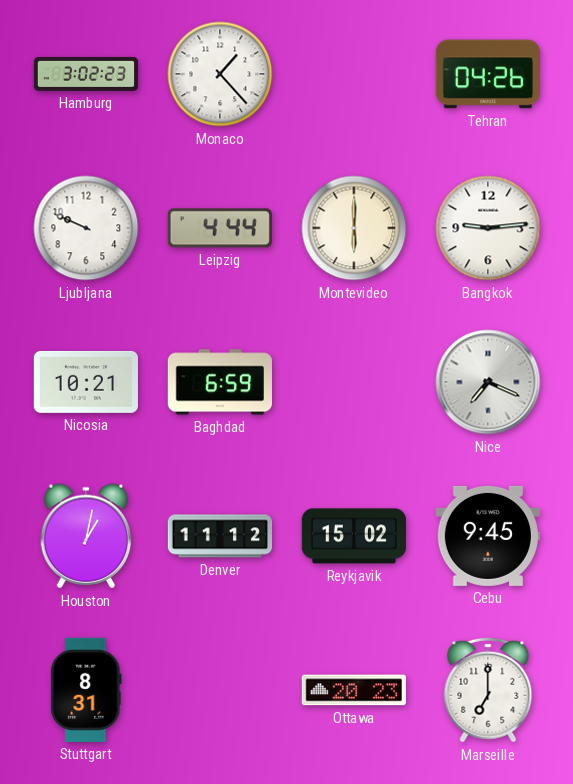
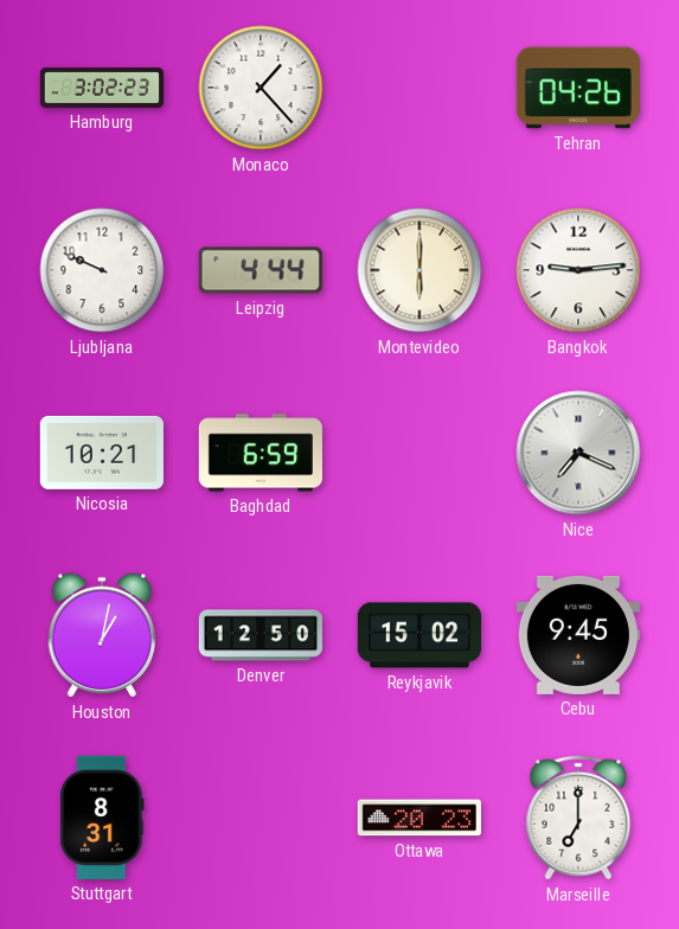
Denver: 11:12 -> 12:50 (260, 635)
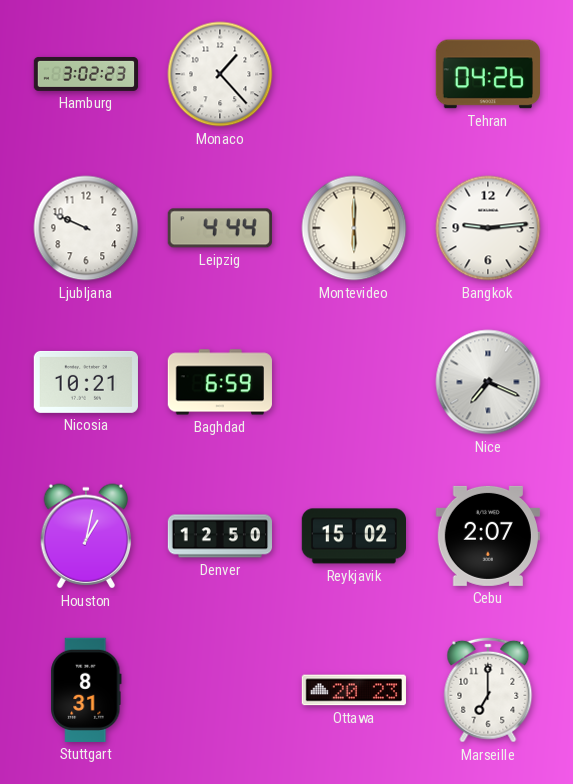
Cebu: 9:45 -> 2:07 (488, 536)
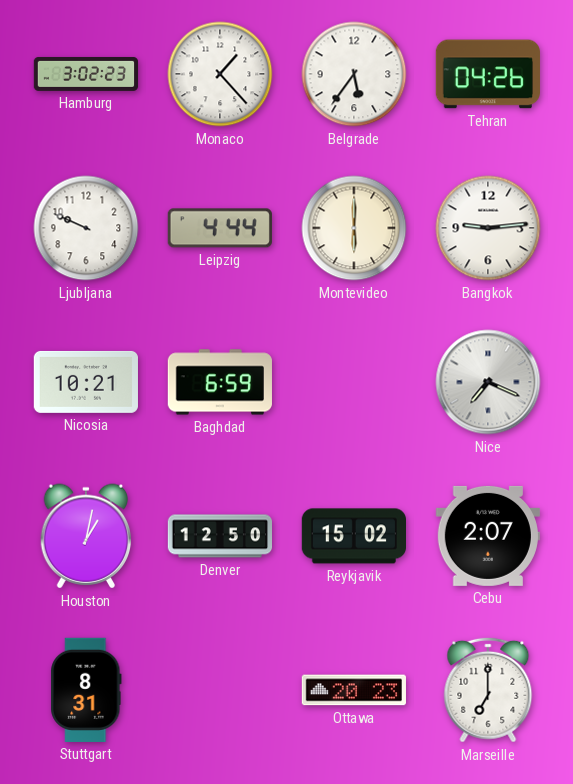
Belgrade: none -> 5:36 (354, 74)
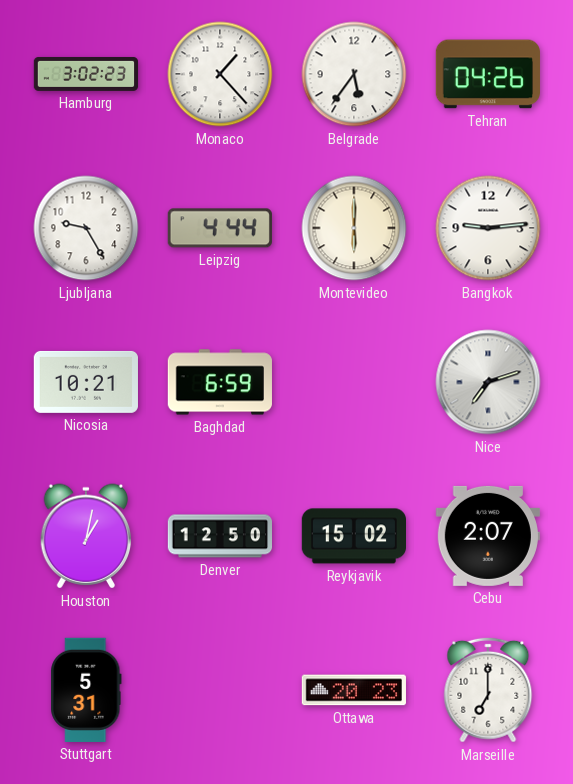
Ljubljana: 9:49 -> 9:25 (86, 228)
Nice: 7:19 -> 7:12 (488, 382)
Stuttgart: 8:31 -> 5:31 (86, 690)
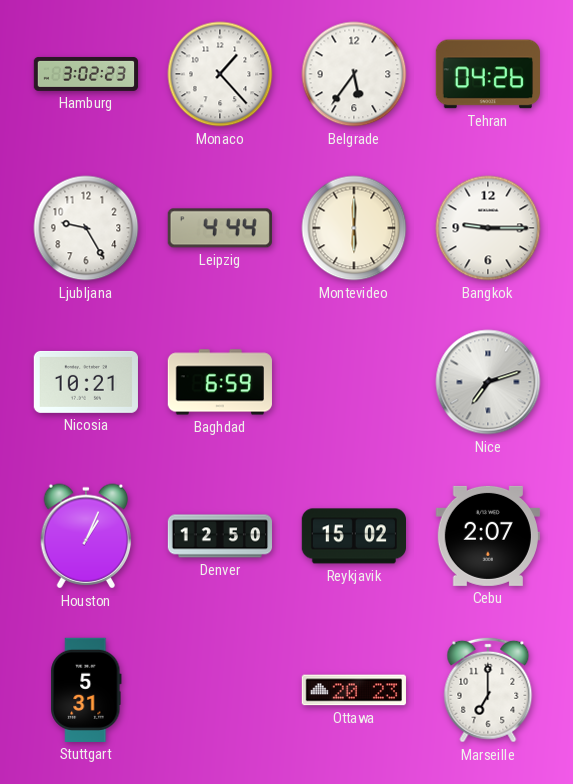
Bangkok: 9:14 -> 9:15 (488, 228)
Houston: 1:02 -> 1:04 (86, 536)
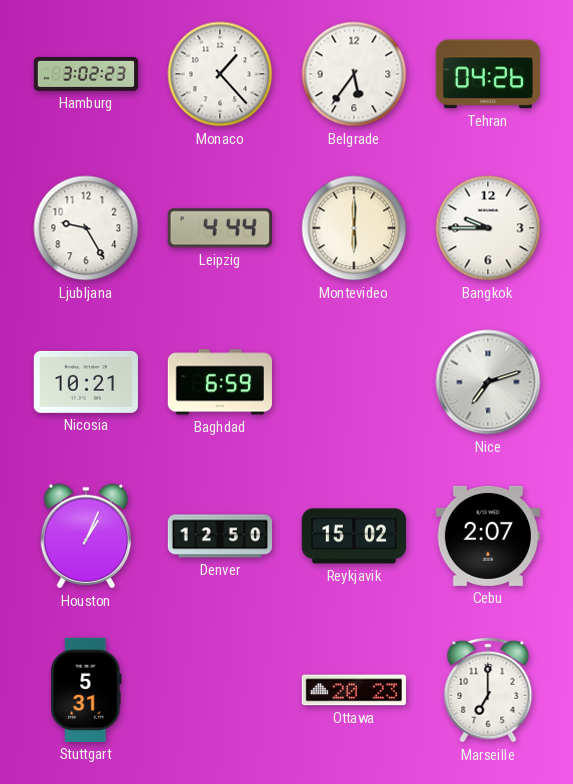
Bangkok: 9:15 -> 9:45 (488, 228)
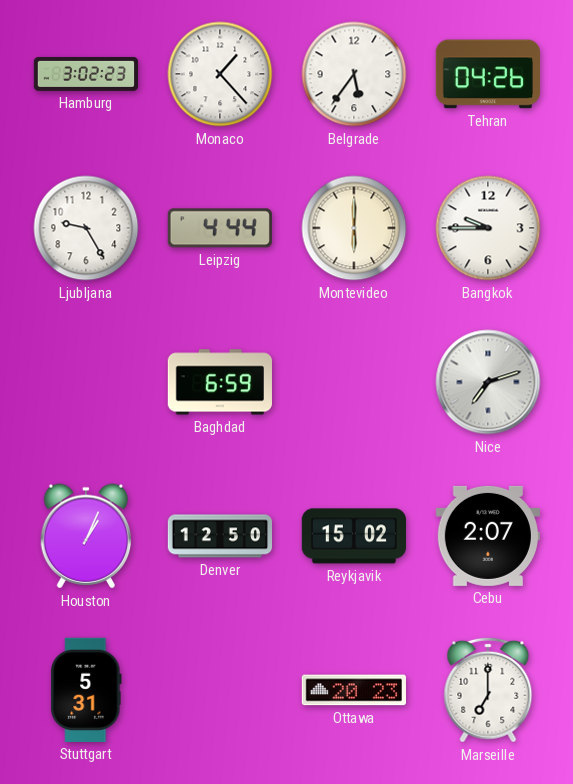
Nicosia: 10:21 -> none (86, 382)
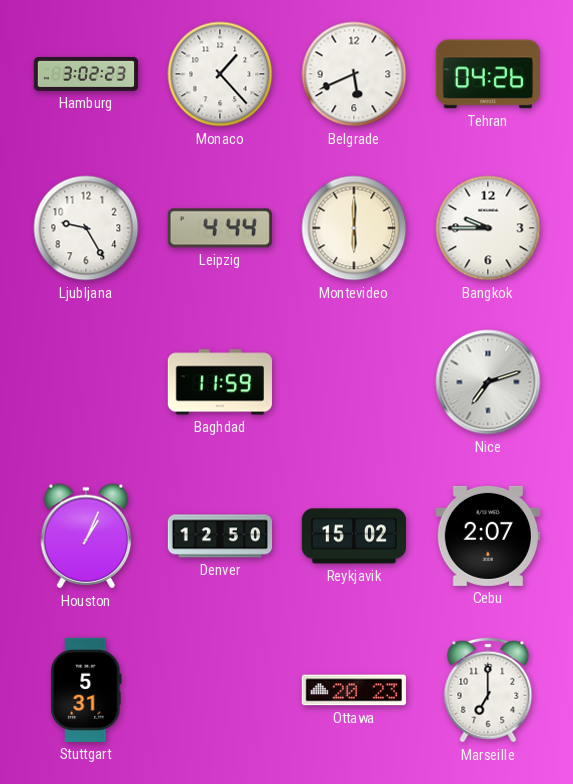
Belgrade: 5:36 -> 5:41 (354, 74)
Baghdad: 6:59 -> 11:59 (220, 382)
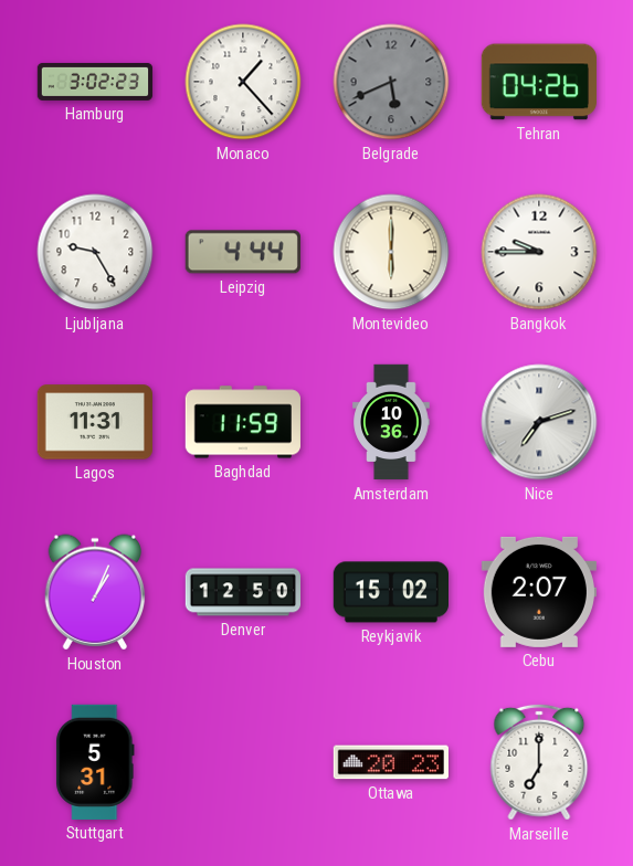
Belgrade dial: white -> grey (391, 82)
Lagos: none -> 11:31 (94, 422)
Amsterdam: none -> 10:36 (391, 422)
